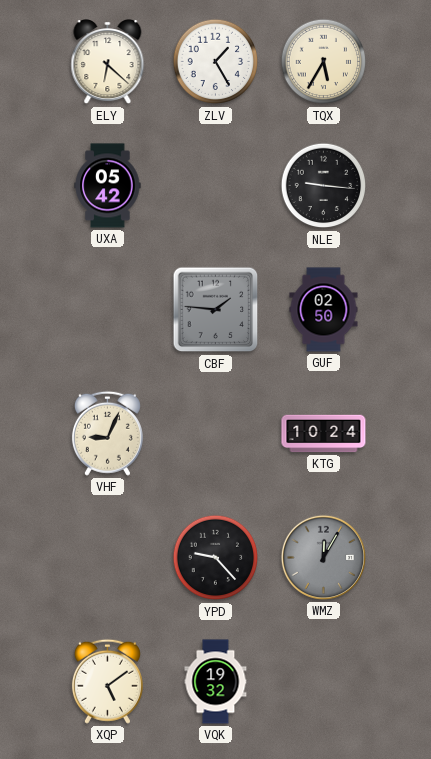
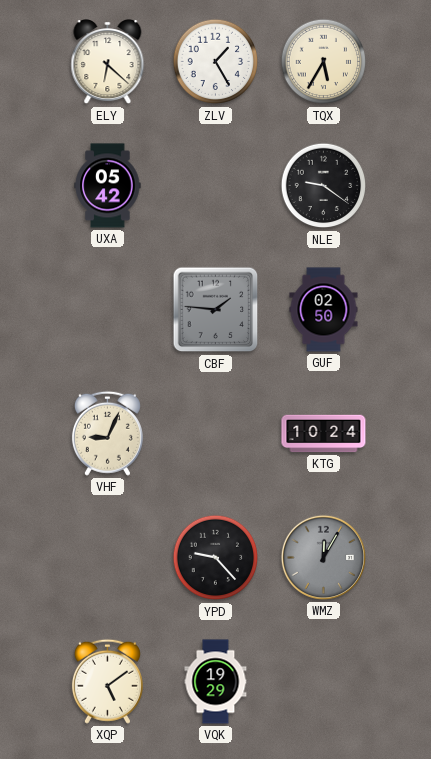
NLE: 9:16 -> 9:21 (324, 186)
VQK: 19:32 -> 19:29 (216, 682)
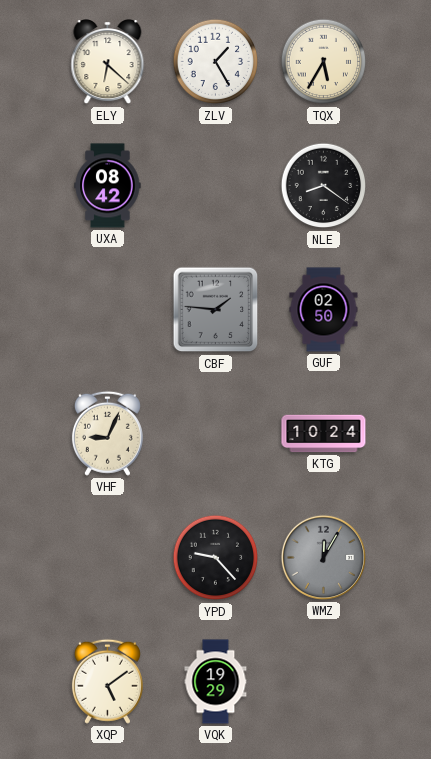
UXA: 05:42 -> 08:42 (108, 186)
NLE: 9:21 -> 8:21 (324, 186)
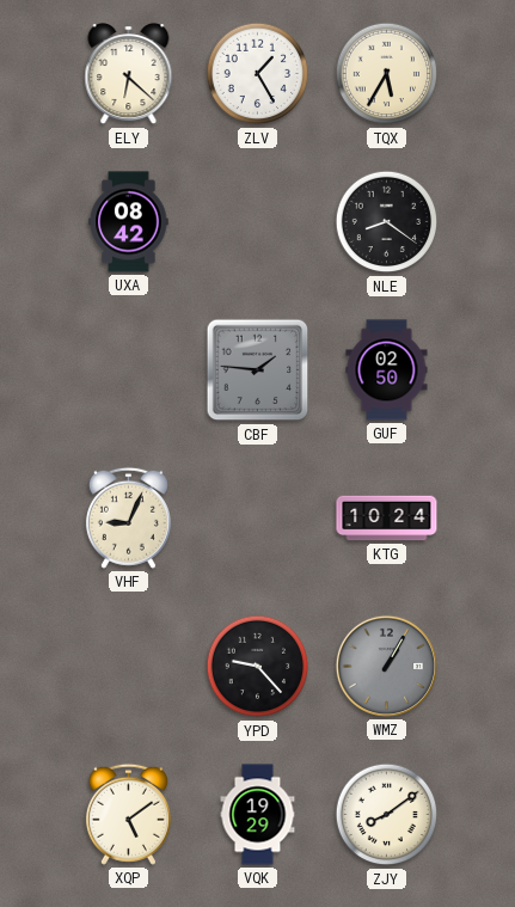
WMZ: 12:05 -> 1:05 (386, 666)
ZJY: none -> 8:09 (387, 815)
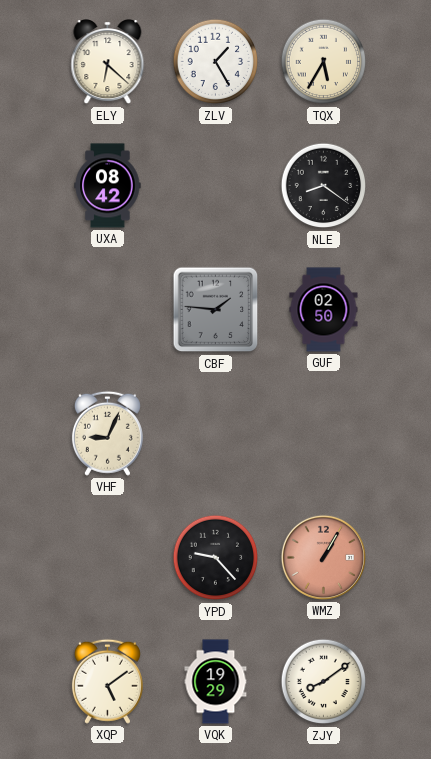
KTG: 10:24 -> none (387, 519)
WMZ dial: grey -> salmon (323, 557)
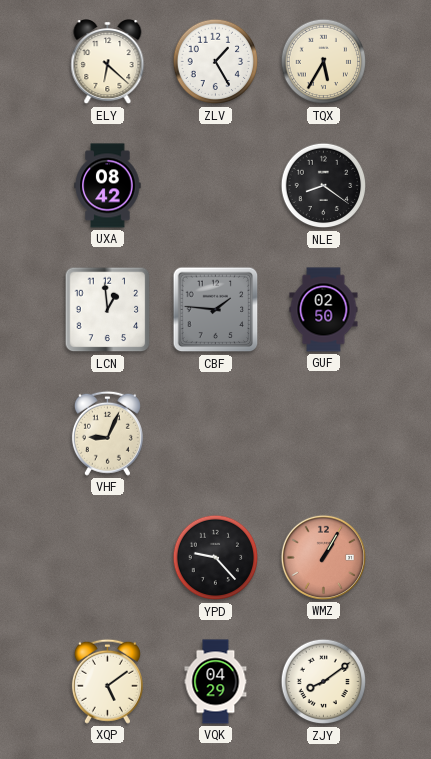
LCN: none -> 12:59 (108, 310)
VQK: 19:29 -> 04:29 (216, 682)
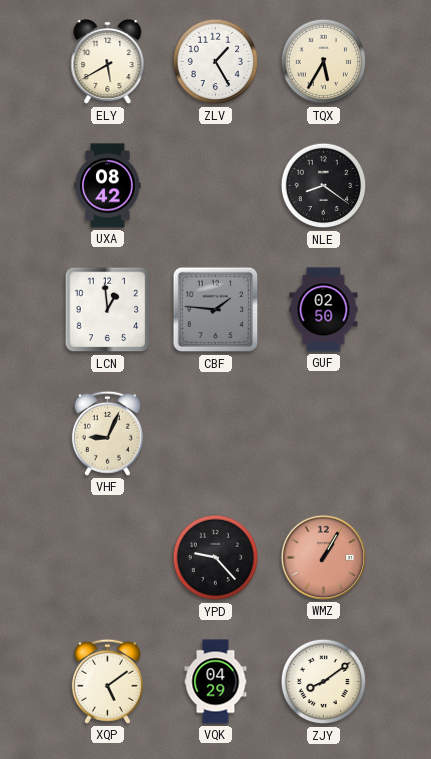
ELY: 6:22 -> 5:40 (108, 62)
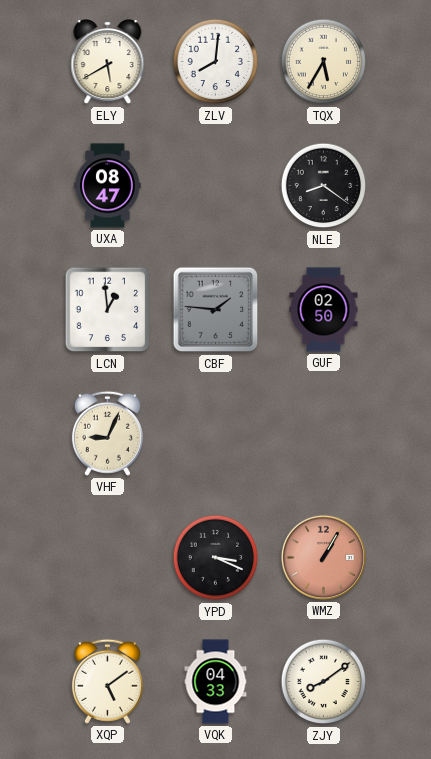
ZLV: 1:25 -> 8:01 (216, 62)
UXA: 08:42 -> 08:47 (108, 186)
YPD: 9:23 -> 3:19 (216, 558)
VQK: 04:29 -> 04:33 (216, 682)
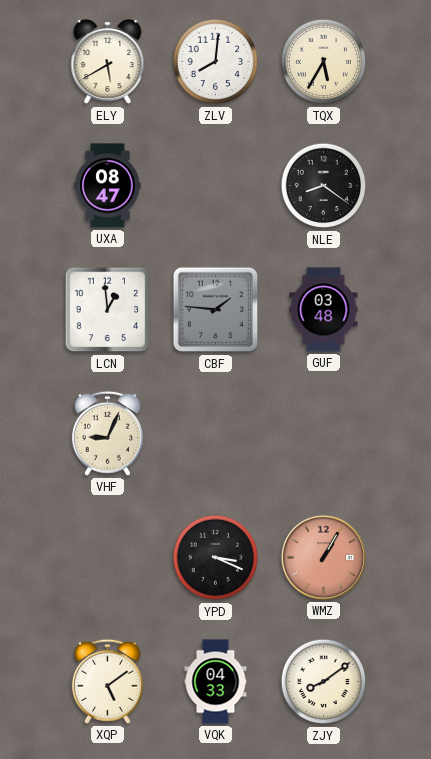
GUF: 02:50 -> 03:48 (324, 310)
